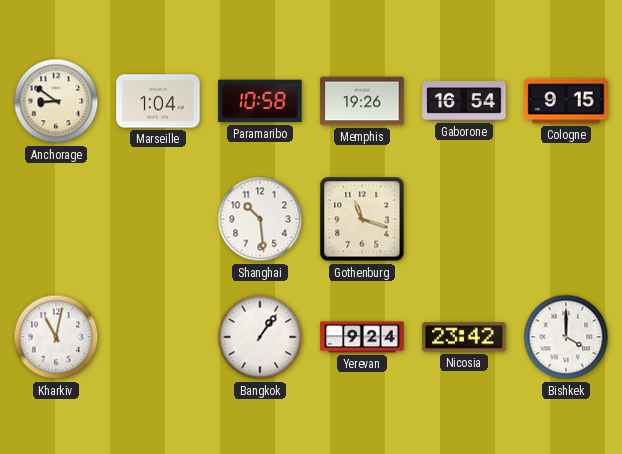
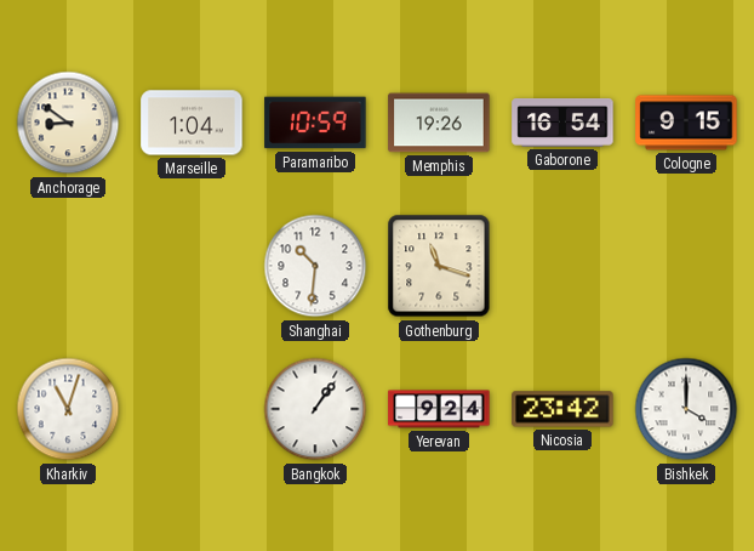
Paramaribo: 10:58 -> 10:59 (315, 123)
Shanghai: 10:29 -> 10:31 (315, 266)
Kharkiv: 11:02 -> 11:03 (68, 409)
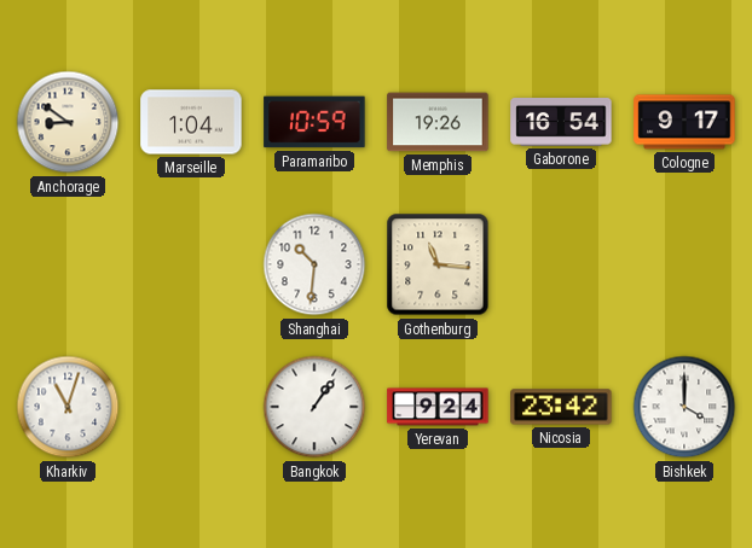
Cologne: 9:15 -> 9:17 (684, 122)
Gothenburg: 11:18 -> 11:16 (438, 264)
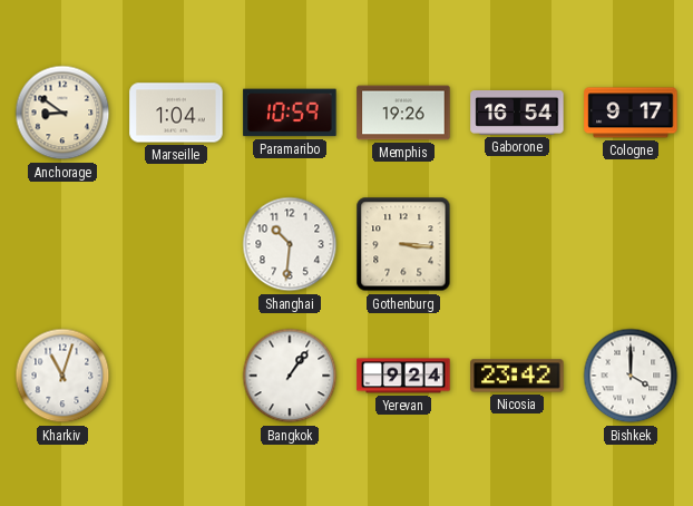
Gothenburg: 11:16 -> 3:16 (403, 244)
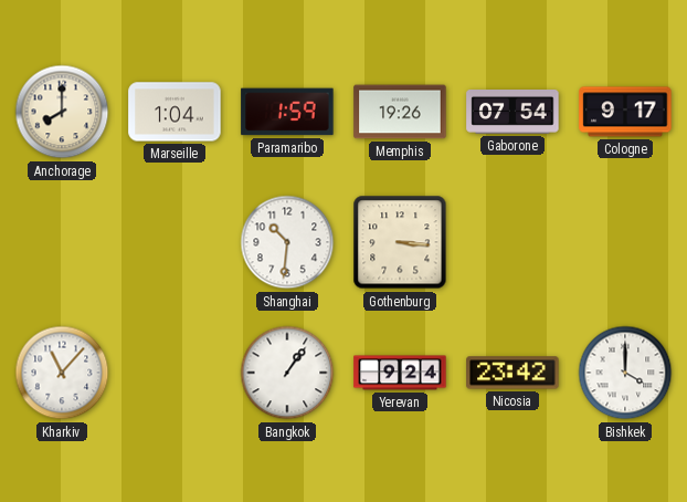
Anchorage: 8:51 -> 8:00 (62, 112)
Paramaribo: 10:59 -> 1:59 (287, 112)
Gaborone: 16:54 -> 07:54 (512, 113)
Kharkiv: 11:03 -> 11:07 (62, 373)
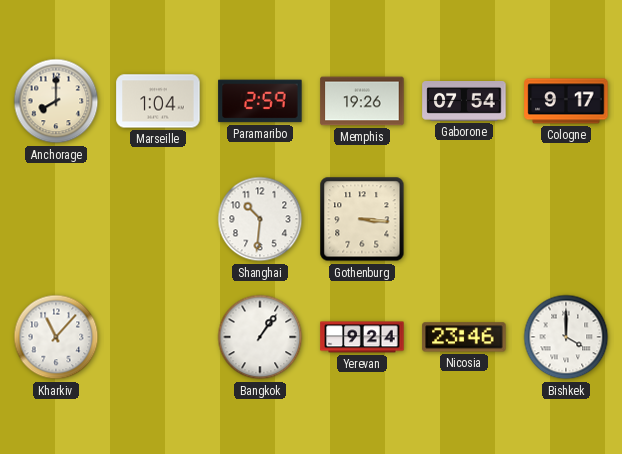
Paramaribo: 1:59 -> 2:59 (260, 101)
Nicosia: 23:42 -> 23:46 (464, 337)
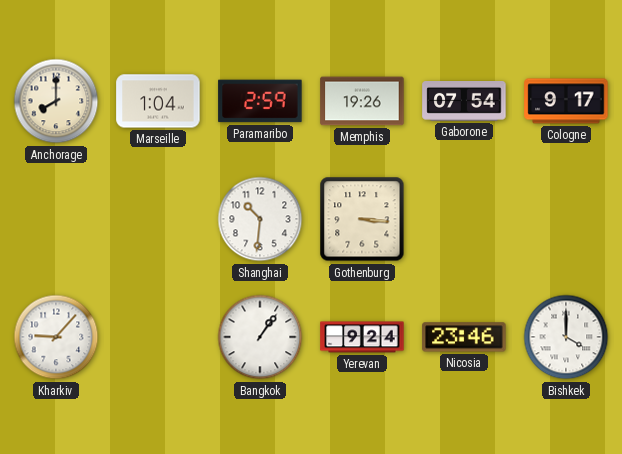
Kharkiv: 11:07 -> 9:07 (56, 337)
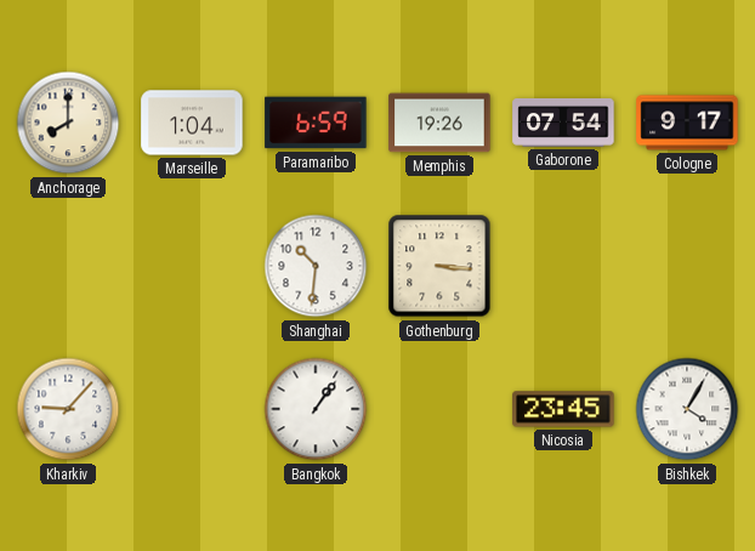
Paramaribo: 2:59 -> 6:59 (316, 123)
Yerevan: 9:24 -> none (362, 337)
Nicosia: 23:46 -> 23:45 (563, 409)
Bishkek: 4:00 -> 4:05 (687, 409)
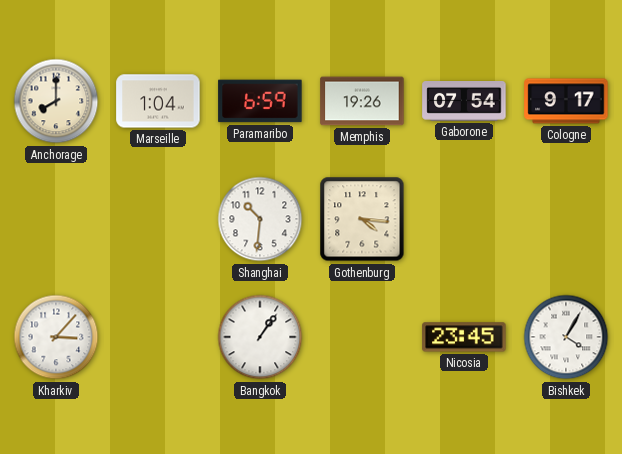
Gothenburg: 3:16 -> 4:16 (362, 219)
Kharkiv: 9:07 -> 3:07 (56, 337)
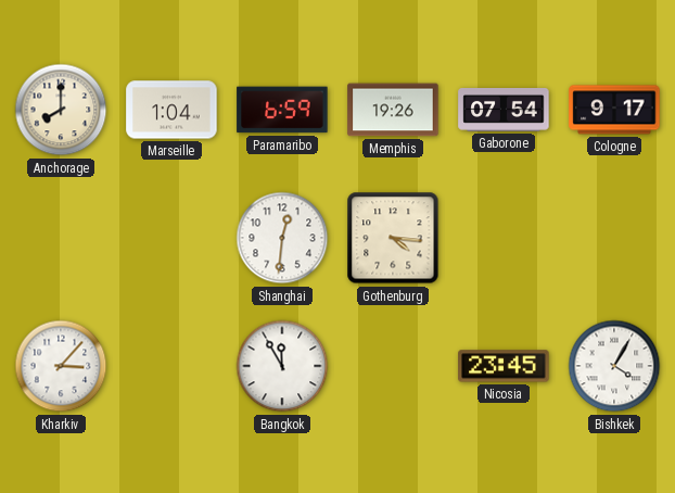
Shanghai: 10:31 -> 12:31 (282, 238)
Bangkok: 1:06 -> 11:55 (282, 366)
